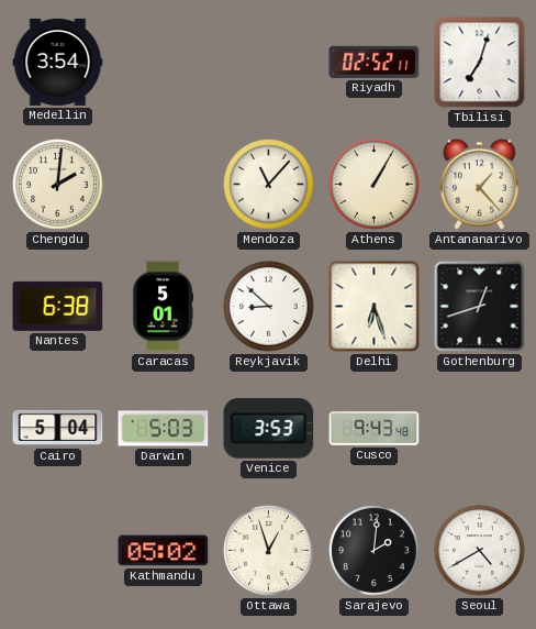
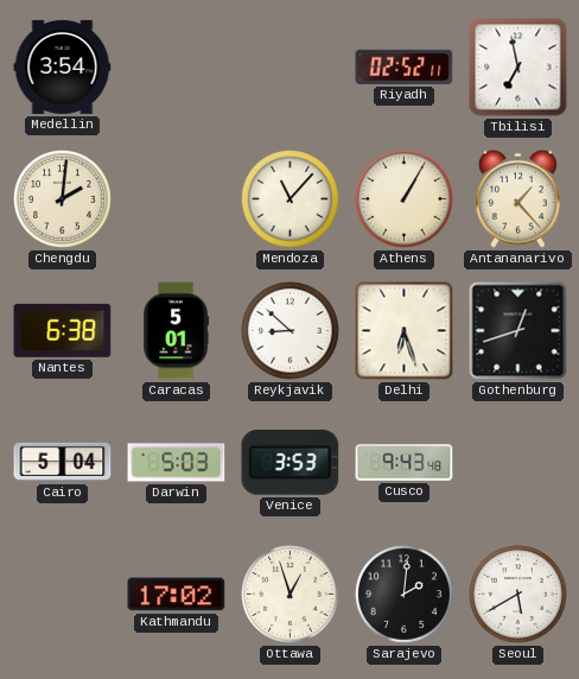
Tbilisi: 7:03 -> 6:58 (518, 68)
Kathmandu: 05:02 -> 17:02 (177, 595)
Seoul: 4:40 -> 5:40 (518, 595)
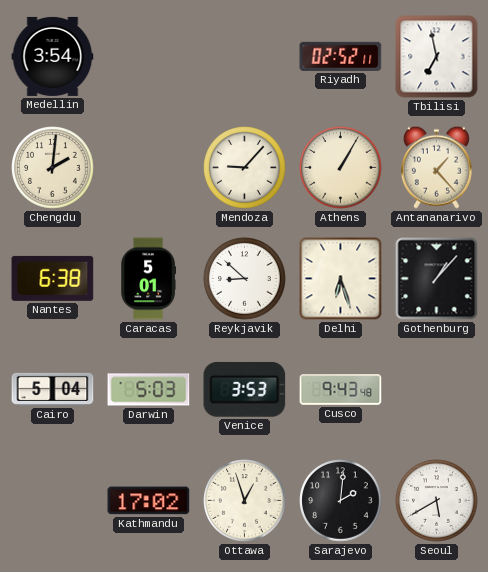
Mendoza: 11:07 -> 9:07 (245, 168)
Gothenburg: 12:42 -> 1:07 (437, 279)
